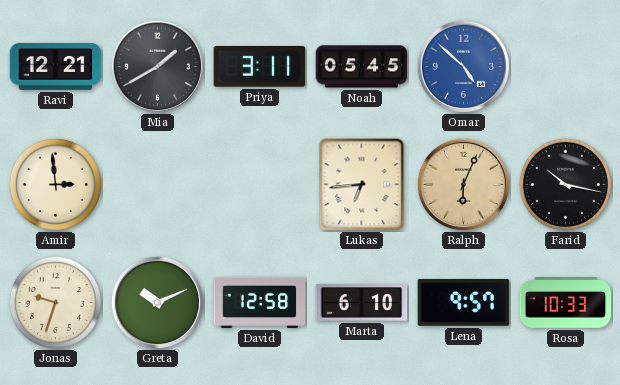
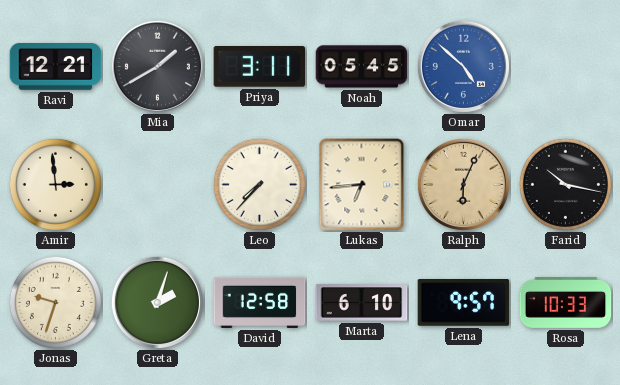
Leo: none -> 7:37 (259, 184)
Greta: 10:11 -> 2:03 (157, 302)
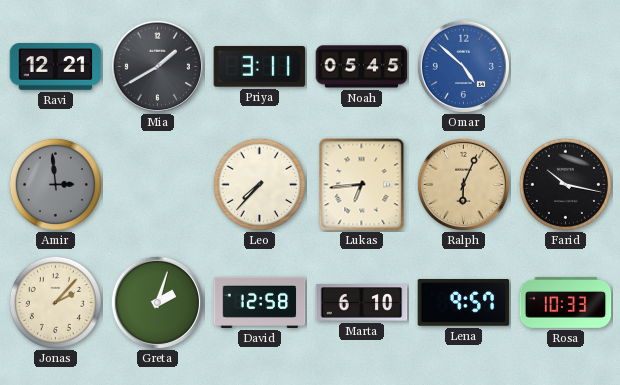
Amir dial: cream -> grey (55, 184)
Jonas: 9:33 -> 2:07 (55, 302)
